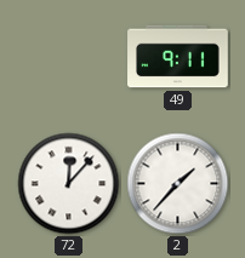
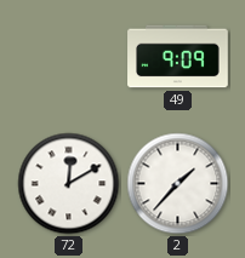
49: 9:11 -> 9:09 (178, 57)
72: 12:07 -> 12:10 (69, 184)
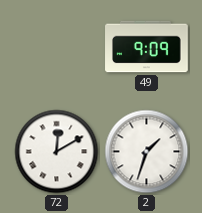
2: 1:37 -> 1:33 (147, 152)
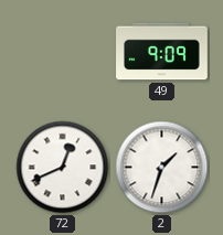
72: 12:10 -> 12:41 (63, 168)
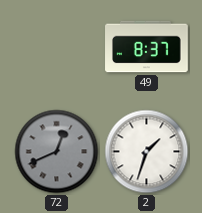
49: 9:09 -> 8:37 (147, 47)
72 dial: white -> grey (57, 152)
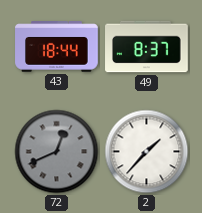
43: none -> 18:44 (57, 47)
2: 1:33 -> 1:37 (147, 152)
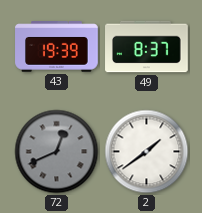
43: 18:44 -> 19:39 (57, 47)
2: 1:37 -> 1:39 (147, 152)
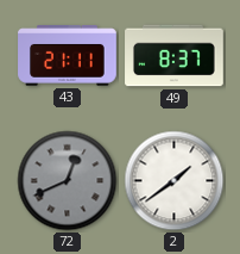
43: 19:39 -> 21:11 (68, 56)
